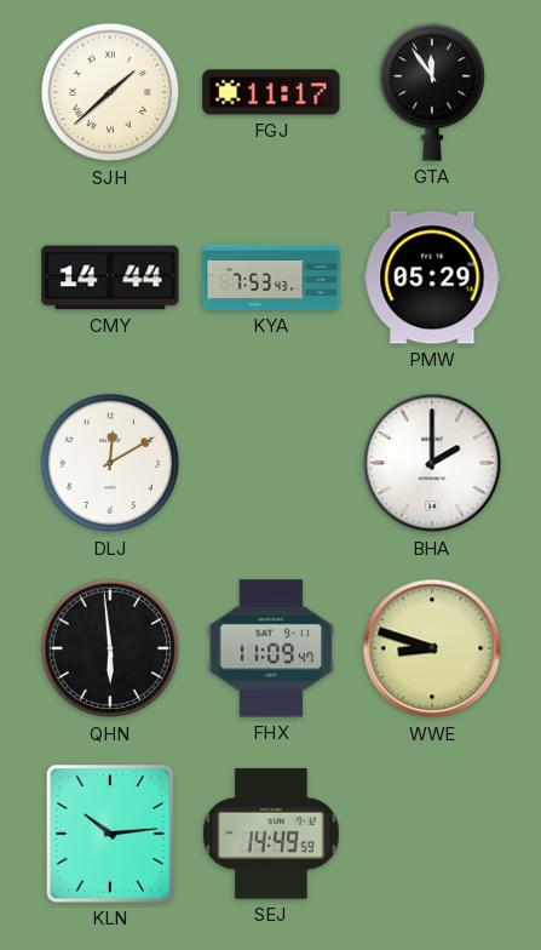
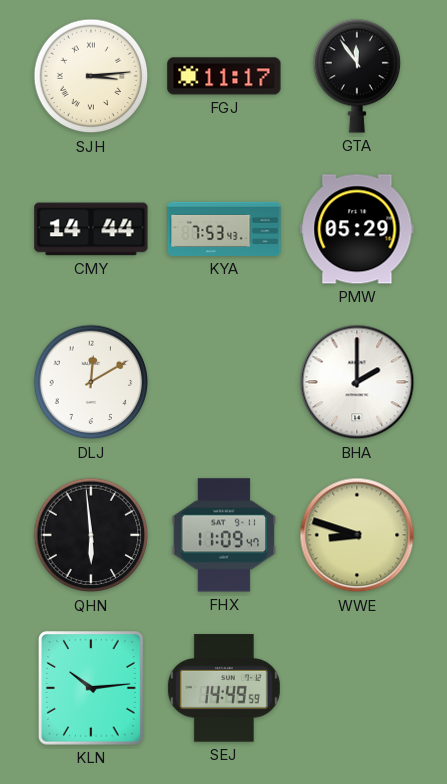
SJH: 1:38 -> 3:14 (91, 76)
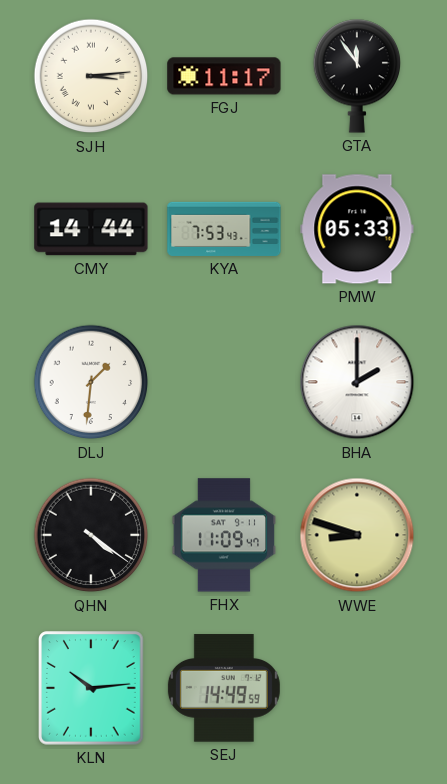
PMW: 05:29 -> 05:33 (357, 229)
DLJ: 12:10 -> 1:31 (91, 382)
QHN: 5:59 -> 4:21 (91, 535)
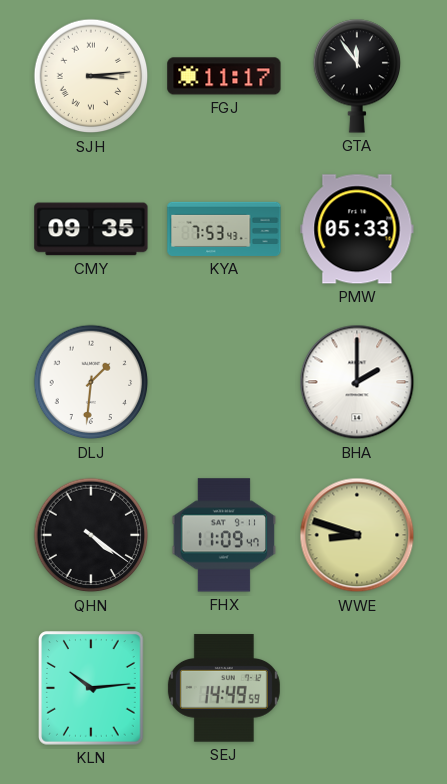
CMY: 14:44 -> 09:35 (91, 229)
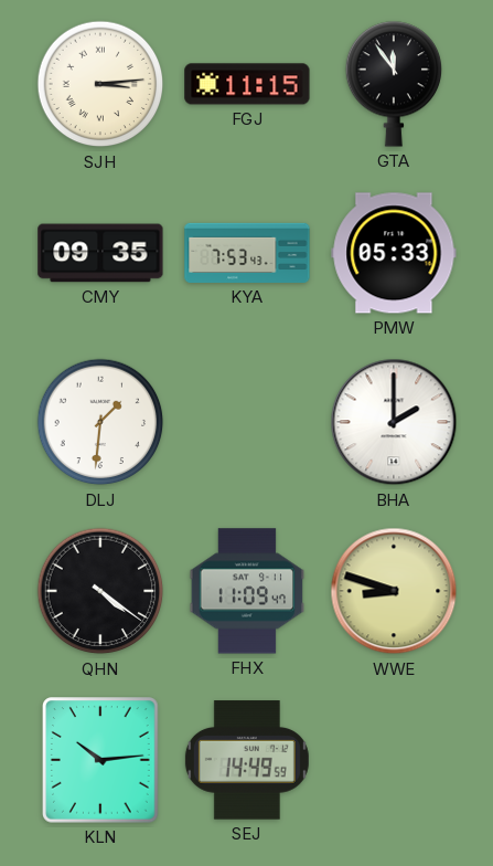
FGJ: 11:17 -> 11:15 (247, 84)
